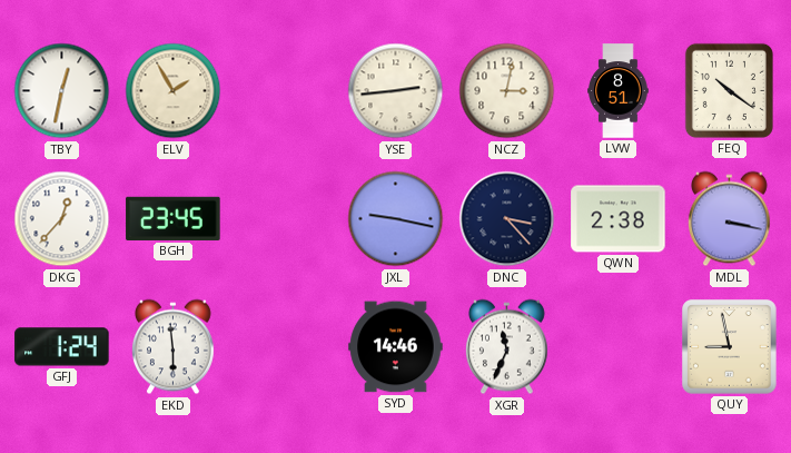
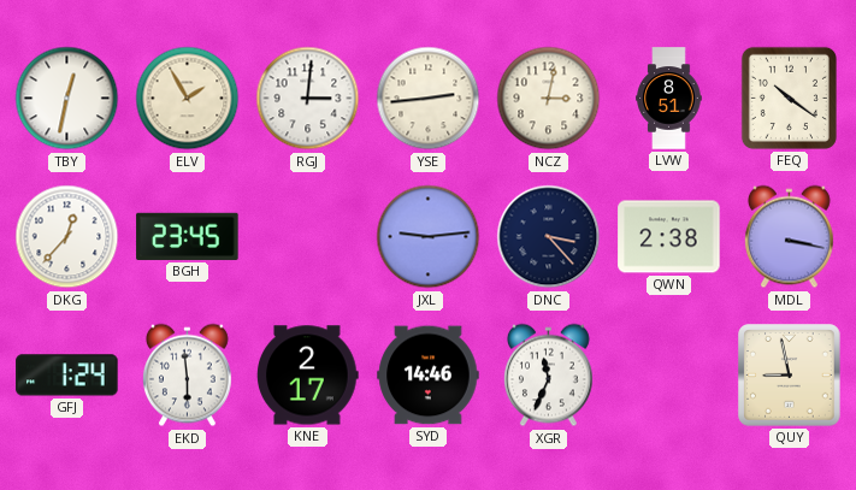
RGJ: none -> 3:01 (308, 99)
JXL: 9:17 -> 9:14 (429, 237)
KNE: none -> 2:17 (308, 376)
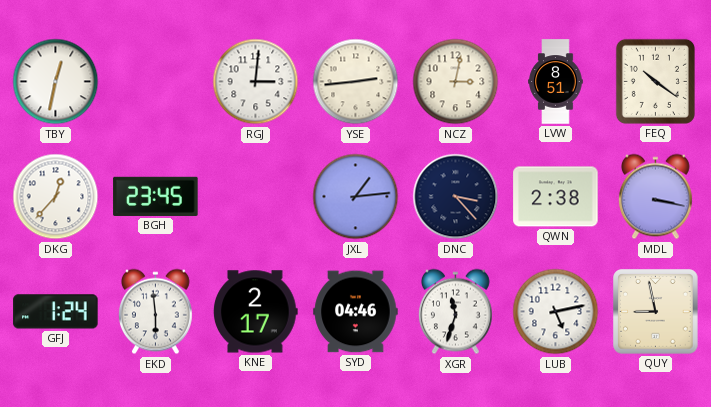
ELV: 1:55 -> none (188, 99)
JXL: 9:14 -> 1:14 (356, 197)
SYD: 14:46 -> 04:46 (356, 312)
XGR: 11:34 -> 11:33 (455, 312)
LUB: none -> 5:13 (556, 312)
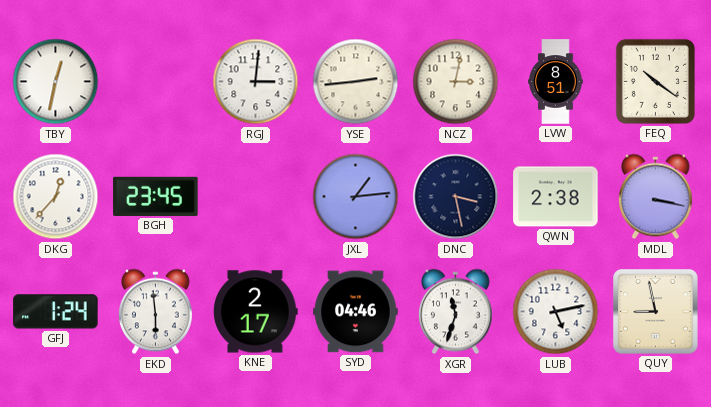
DNC: 3:23 -> 3:28 (456, 197)
